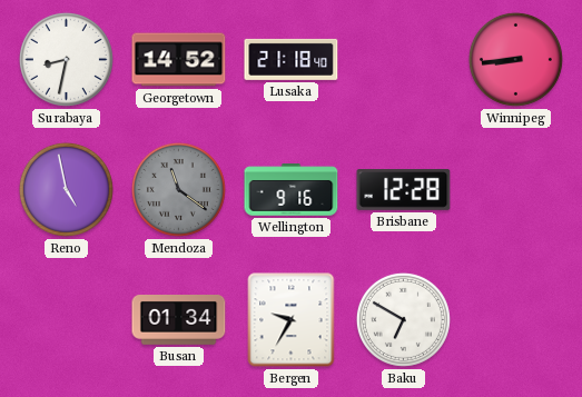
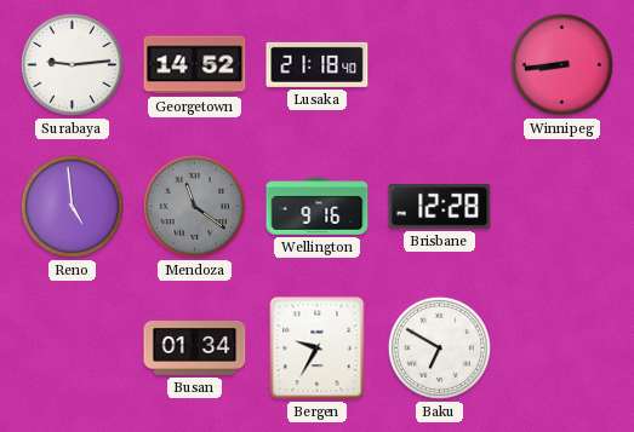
Surabaya: 8:32 -> 9:14 (72, 64)
Reno: 4:58 -> 4:59 (72, 206)
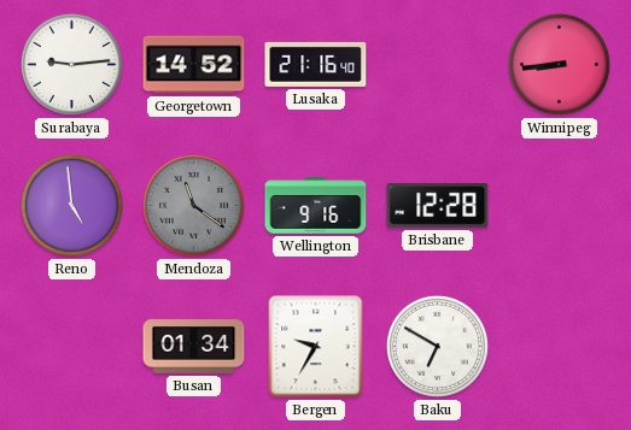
Lusaka: 21:18 -> 21:16 (316, 64)
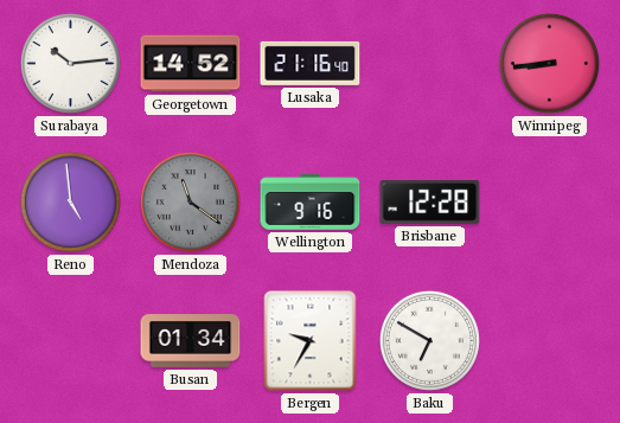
Surabaya: 9:14 -> 10:14 (70, 63)
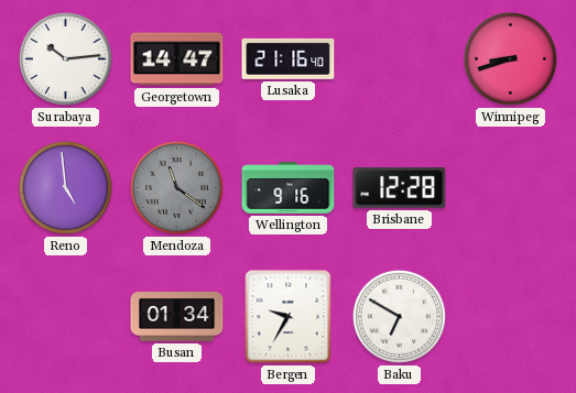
Georgetown: 14:52 -> 14:47 (177, 59)
Winnipeg: 8:44 -> 8:42 (510, 58)
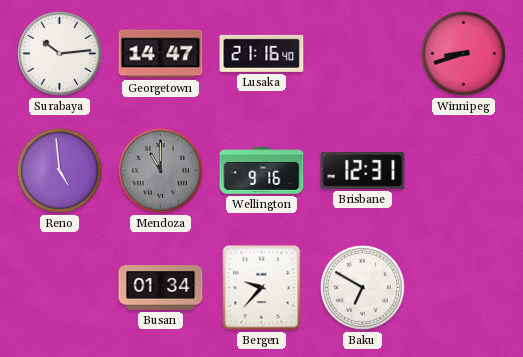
Mendoza: 11:21 -> 11:00 (160, 170)
Brisbane: 12:28 -> 12:31 (363, 171)
Bergen: 9:35 -> 9:37 (262, 288)
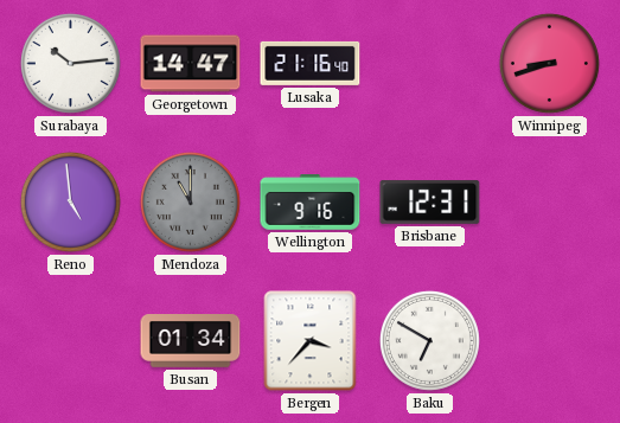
Bergen: 9:37 -> 3:37 (311, 341)
